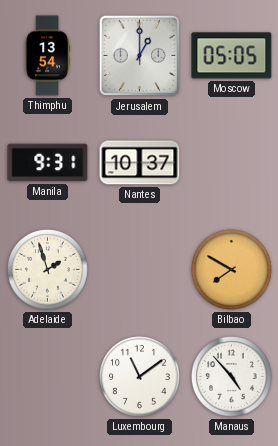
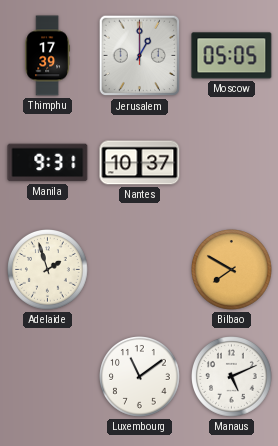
Thimphu: 13:54 -> 17:39 (47, 56)
Manaus: 4:53 -> 5:11 (232, 377)
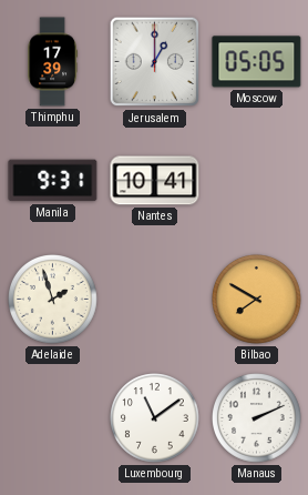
Nantes: 10:37 -> 10:41 (155, 181)
Manaus: 5:11 -> 2:11 (257, 418)
